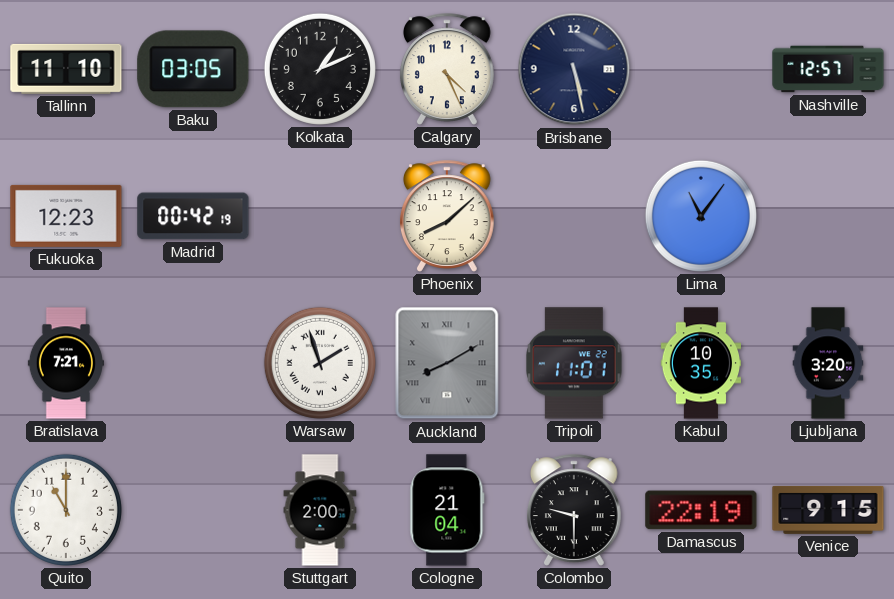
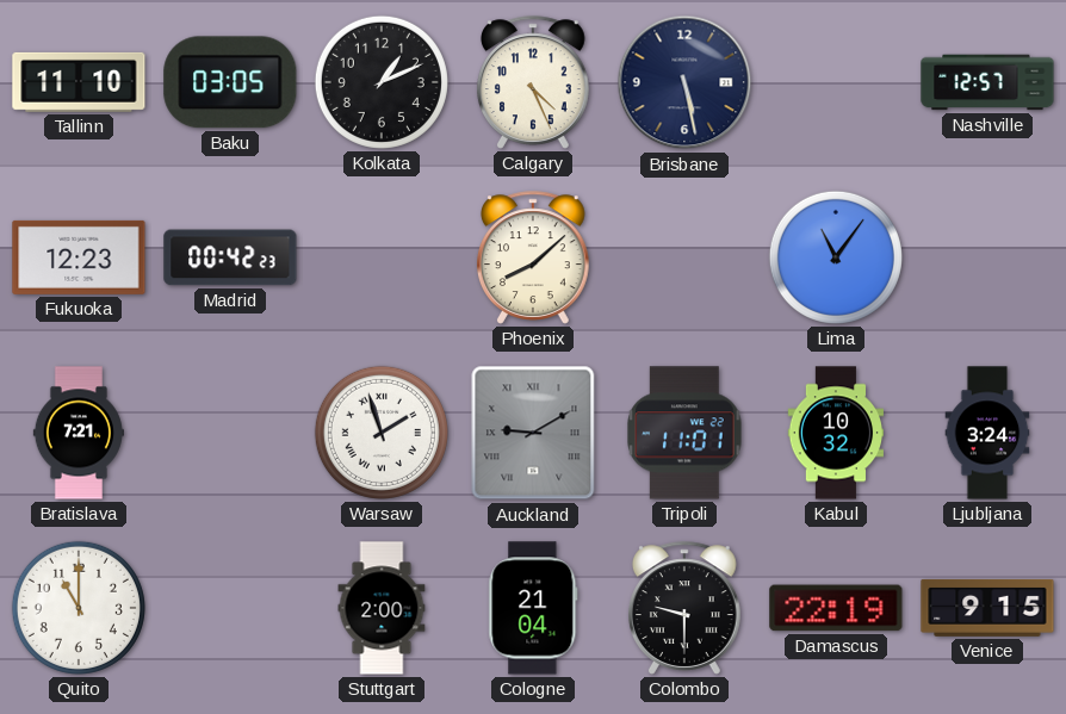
Madrid: 00:42:19 -> 00:42:23 (230, 257)
Auckland: 8:10 -> 9:10 (533, 433)
Kabul: 10:35 -> 10:32 (836, 433)
Ljubljana: 3:20 -> 3:24 (987, 433)
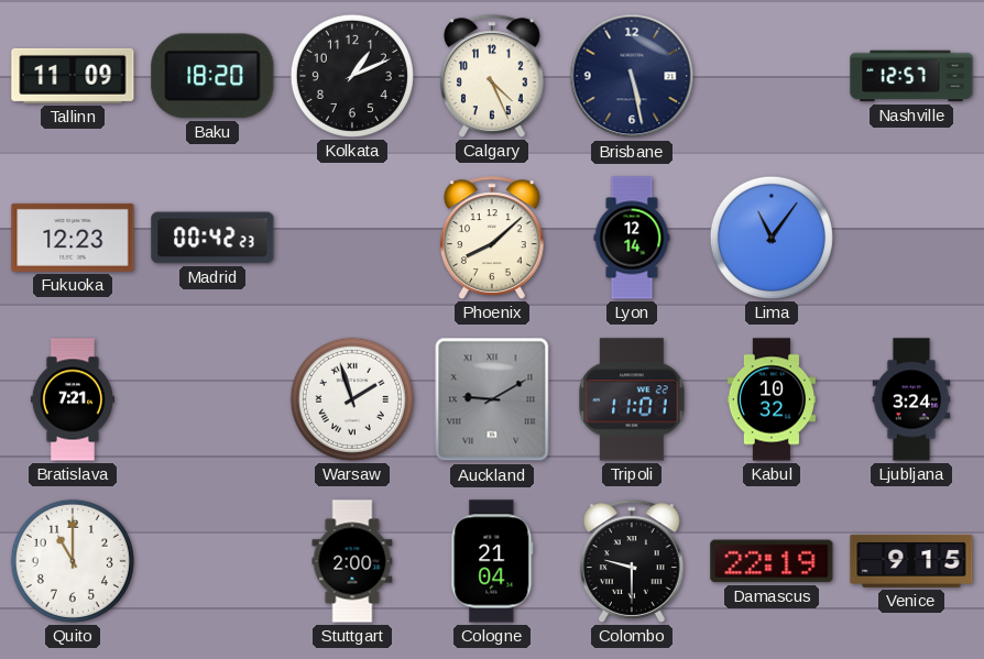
Tallinn: 11:10 -> 11:09 (73, 76)
Baku: 03:05 -> 18:20 (212, 76)
Lyon: none -> 12:14 (632, 238)
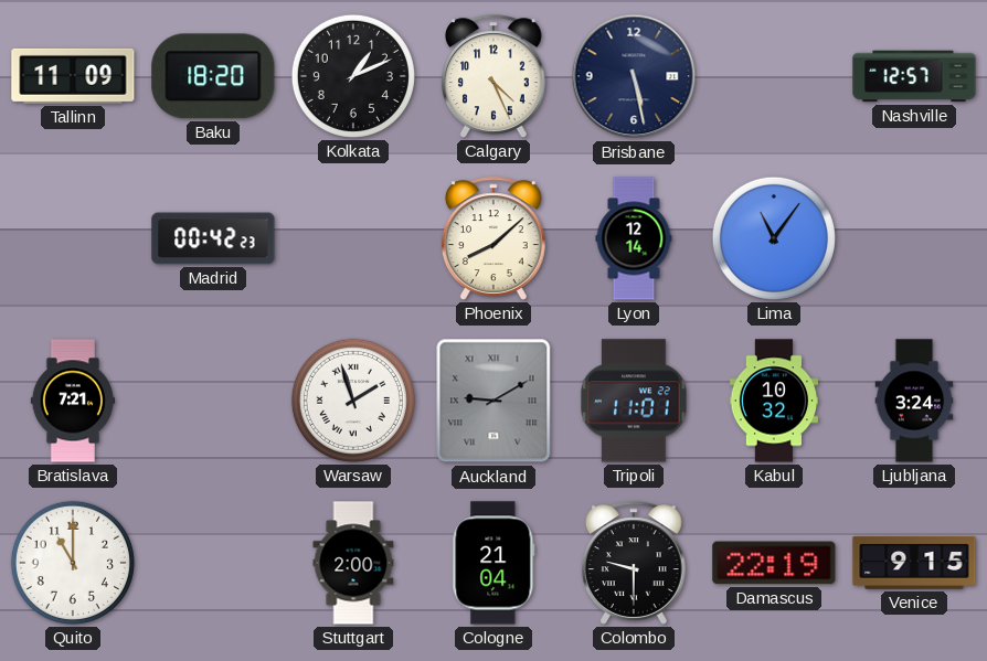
Fukuoka: 12:23 -> none (73, 238)
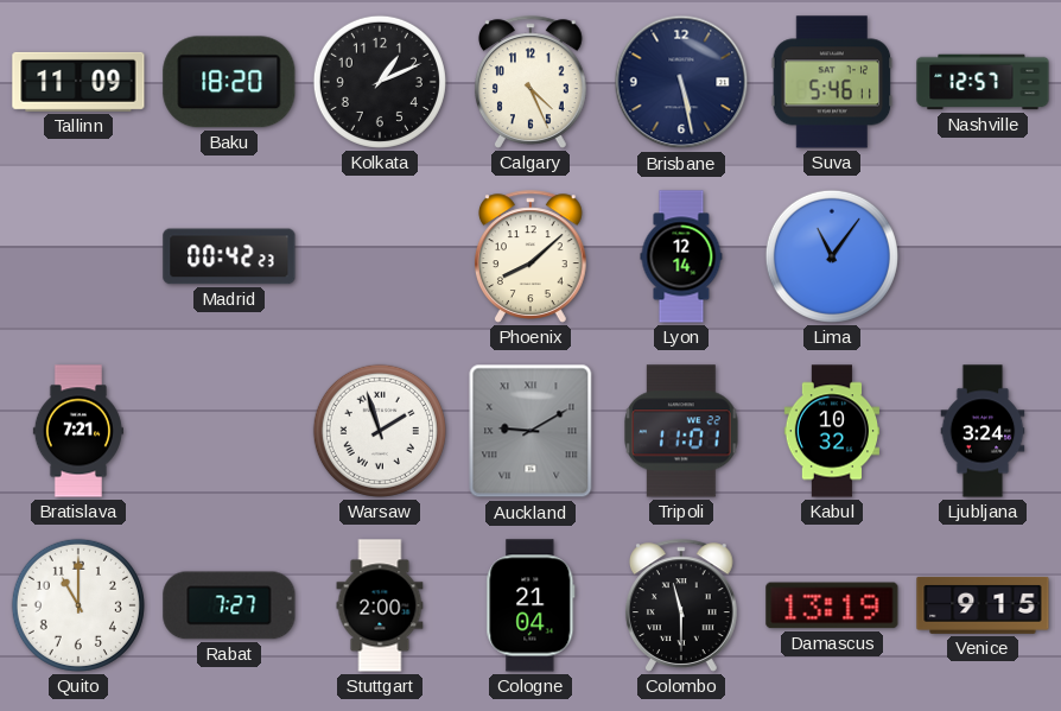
Suva: none -> 5:46 (832, 82)
Rabat: none -> 7:27 (229, 605)
Colombo: 9:30 -> 11:30 (681, 605)
Damascus: 22:19 -> 13:19 (832, 605)
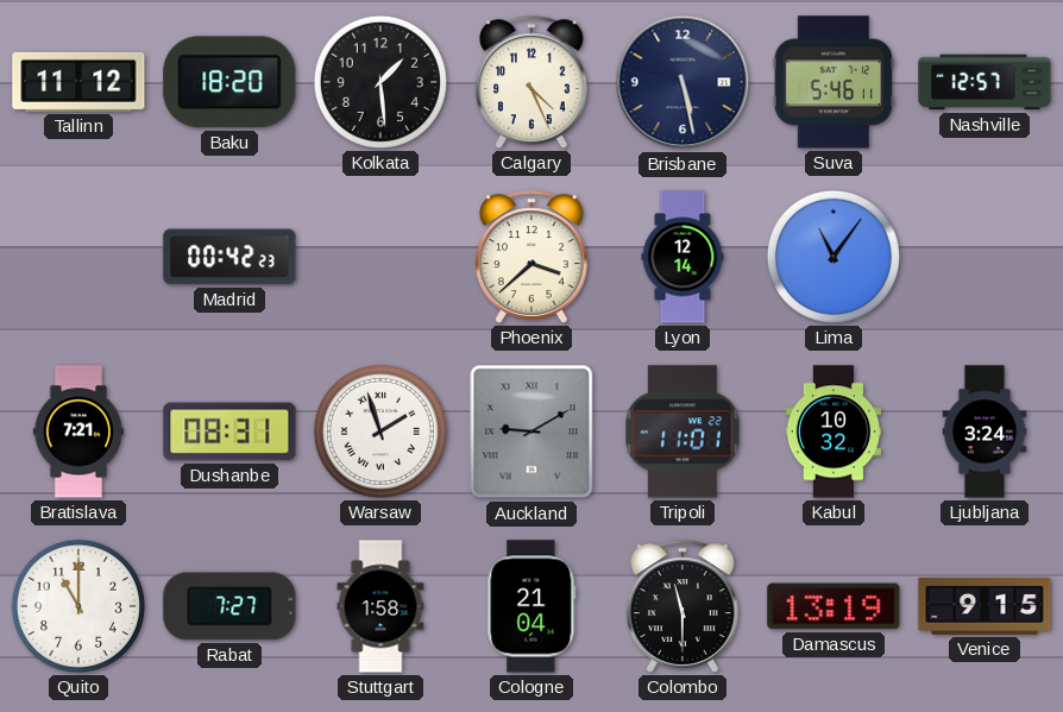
Tallinn: 11:09 -> 11:12 (78, 82)
Kolkata: 1:11 -> 1:29 (380, 82)
Phoenix: 8:08 -> 3:38 (531, 257)
Dushanbe: none -> 08:31 (229, 431)
Stuttgart: 2:00 -> 1:58 (380, 606)
